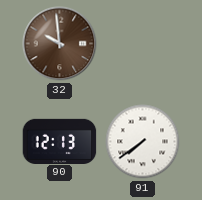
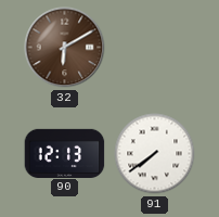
32: 9:59 -> 6:10 (65, 48)
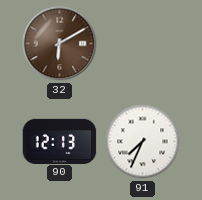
91: 7:39 -> 7:34 (143, 142)
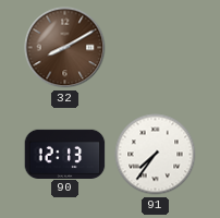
32: 6:10 -> 8:10 (65, 48)
91: 7:34 -> 7:36 (156, 155)
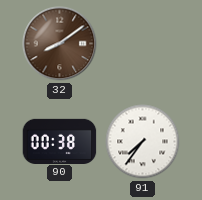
32: 8:10 -> 8:09 (60, 44)
90: 12:13 -> 00:38 (60, 141)
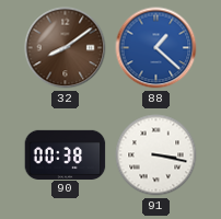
88: none -> 1:22 (156, 48)
91: 7:36 -> 3:17 (156, 155)
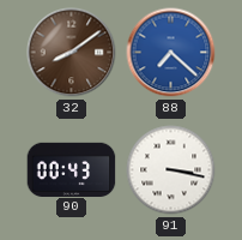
88: 1:22 -> 7:22 (171, 53)
90: 00:38 -> 00:43 (72, 169)
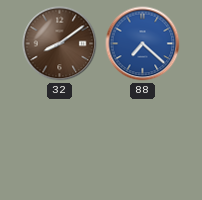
90: 00:43 -> none (72, 169)
91: 3:17 -> none (171, 170)
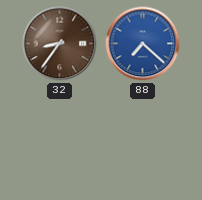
32: 8:09 -> 8:36 (60, 44)
